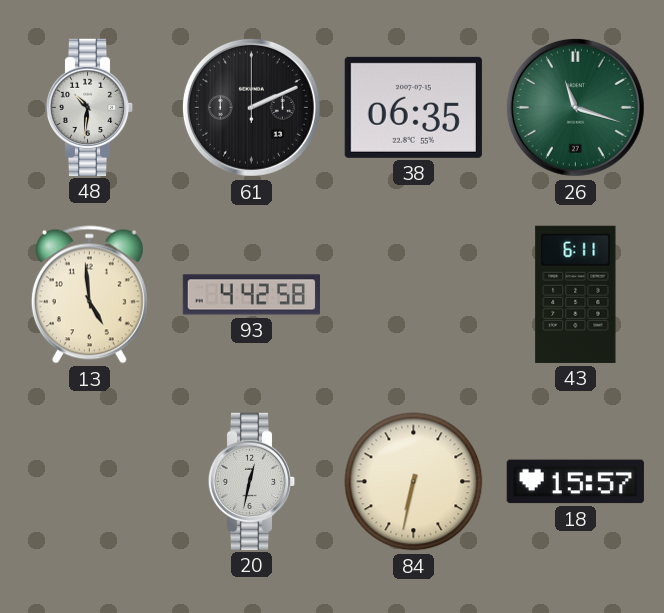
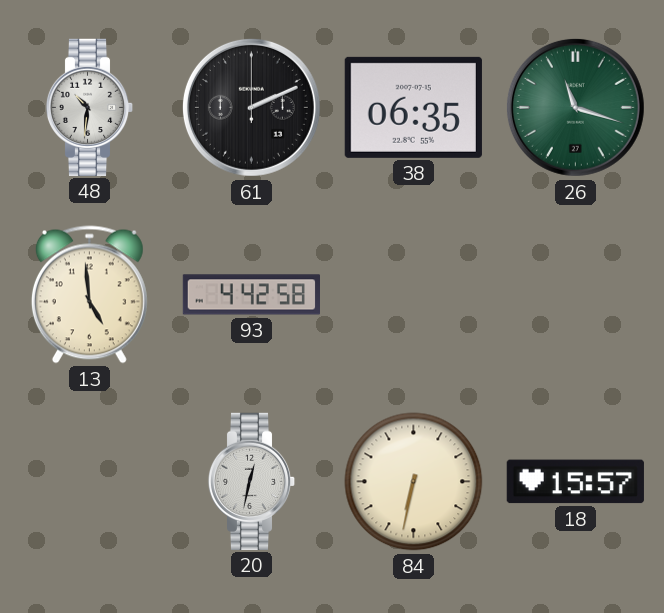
43: 6:11 -> none (576, 294)
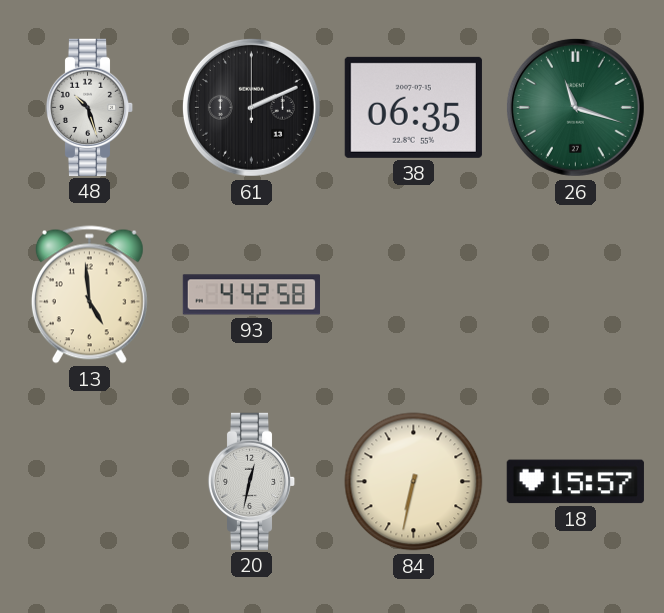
48: 10:31 -> 10:27 (90, 107)
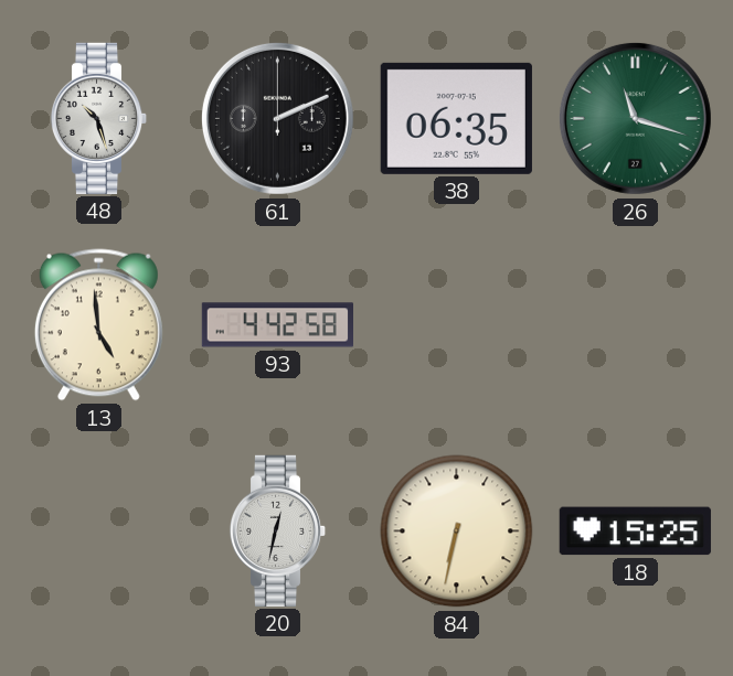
18: 15:57 -> 15:25 (635, 532)
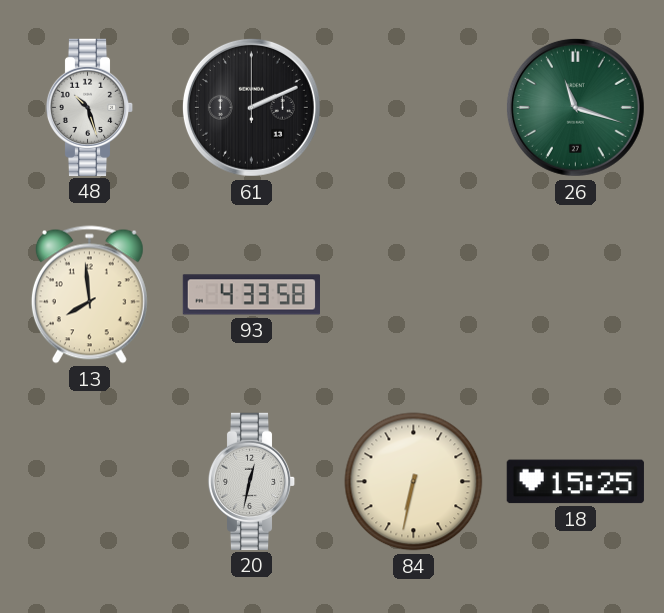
38: 06:35 -> none (456, 118)
13: 4:59 -> 7:59 (89, 295)
93: 4:42 -> 4:33 (251, 295)
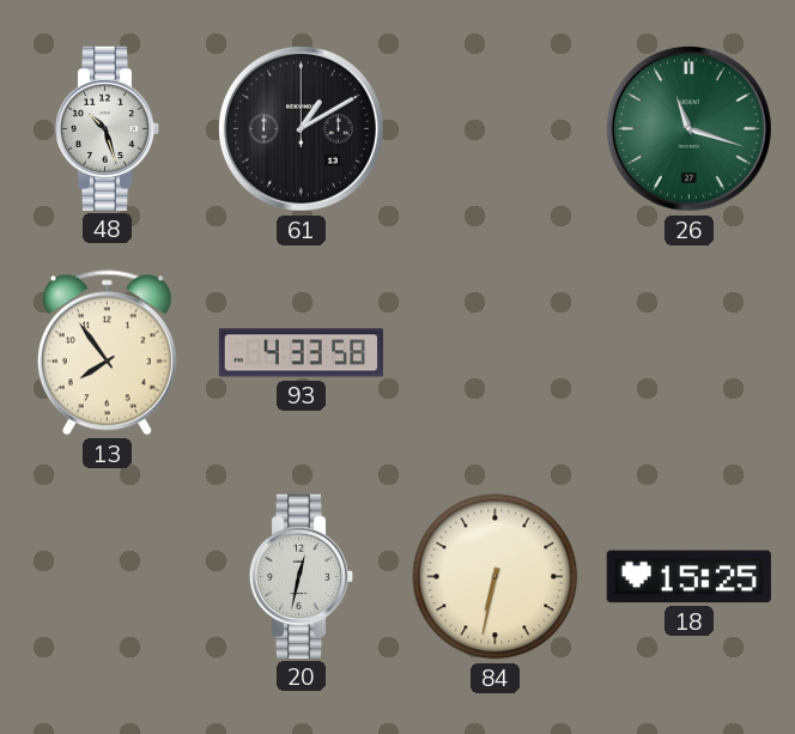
61: 2:11 -> 1:10 (301, 128)
13: 7:59 -> 7:54 (107, 353)
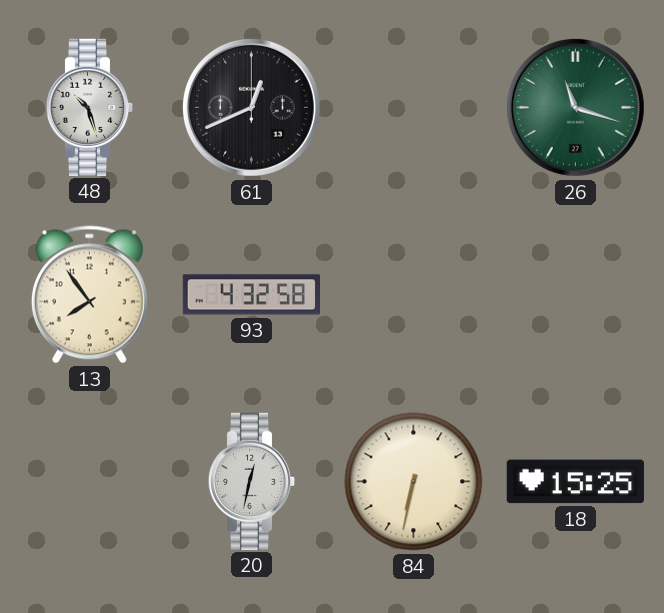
61: 1:10 -> 12:41 (251, 107)
93: 4:33 -> 4:32 (251, 295)
